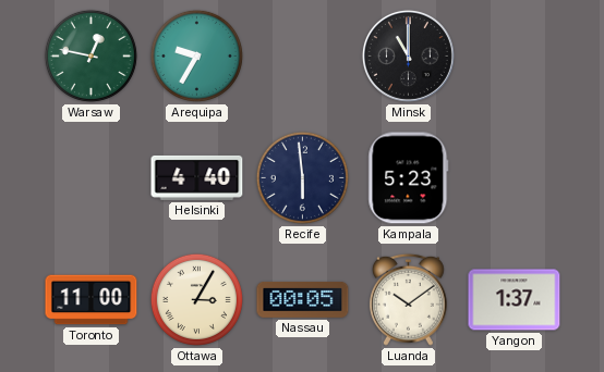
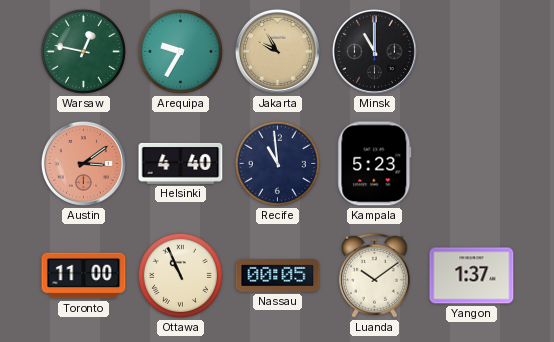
Jakarta: none -> 9:55 (277, 51)
Austin: none -> 3:09 (83, 163)
Recife: 5:59 -> 10:59 (277, 163)
Ottawa: 3:05 -> 10:56 (180, 275)
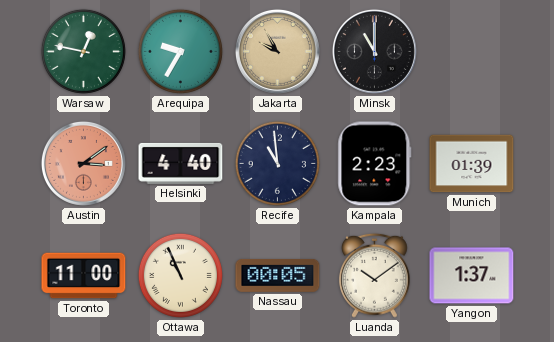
Kampala: 5:23 -> 2:23 (375, 164)
Munich: none -> 01:39 (472, 164)
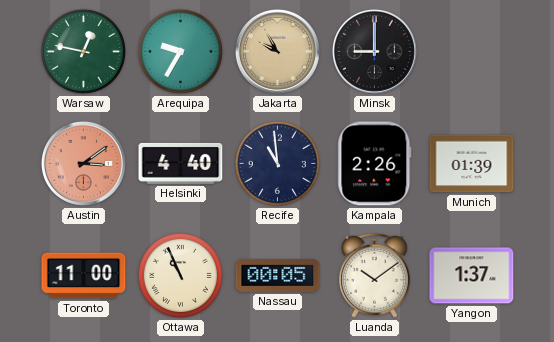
Minsk: 11:00 -> 9:00 (374, 51)
Kampala: 2:23 -> 2:26 (375, 164)
